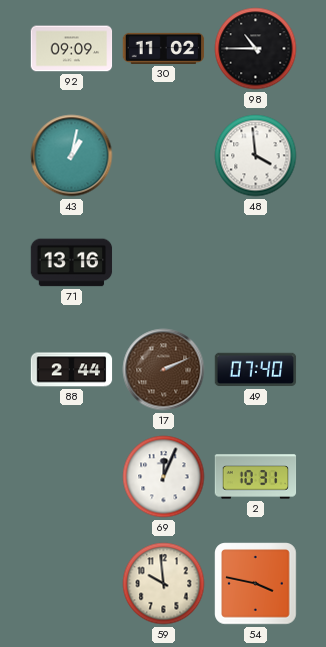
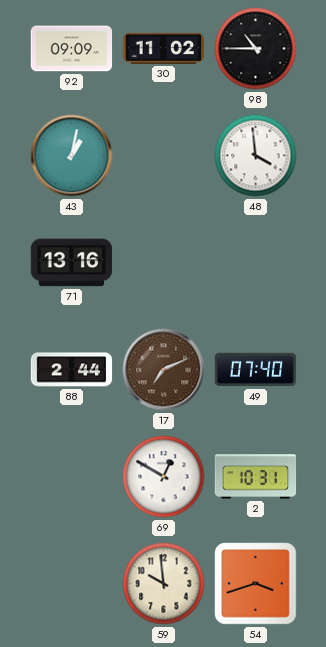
17: 2:11 -> 7:11 (164, 370)
69: 12:04 -> 12:50 (164, 477)
54: 3:47 -> 3:42 (256, 584)
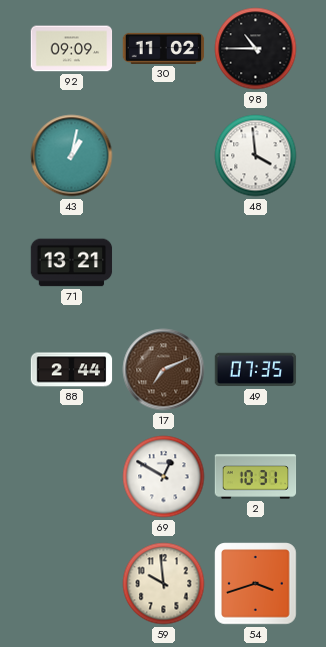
71: 13:16 -> 13:21 (72, 263)
49: 07:40 -> 07:35 (256, 370)
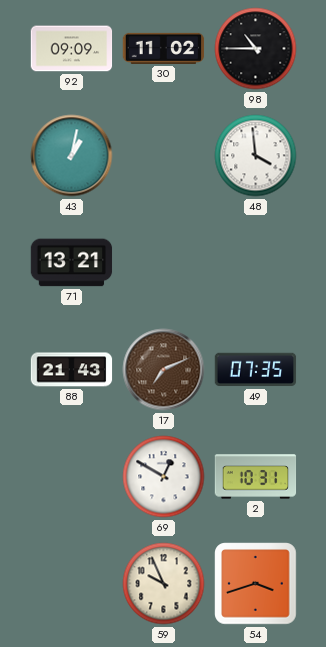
88: 2:44 -> 21:43 (72, 370)
59: 9:59 -> 9:56 (164, 584)
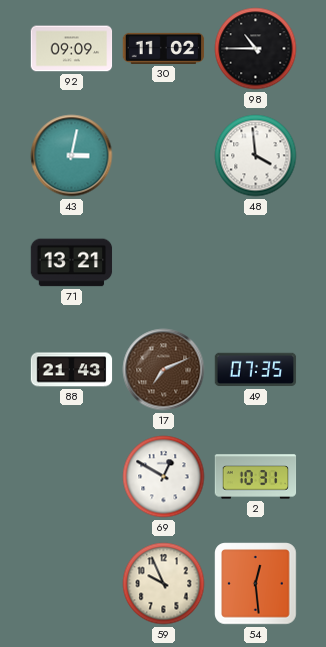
43: 1:02 -> 3:02 (72, 156)
54: 3:42 -> 12:29 (256, 584)
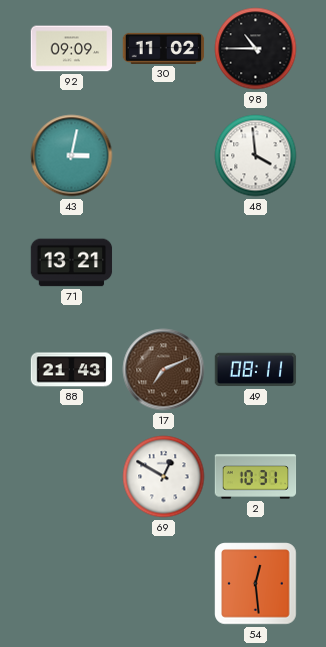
49: 07:35 -> 08:11 (256, 370)
59: 9:56 -> none (164, 584)
